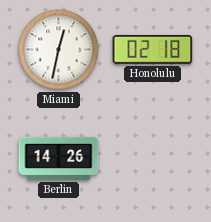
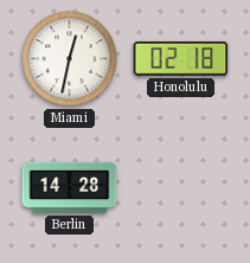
Berlin: 14:26 -> 14:28 (70, 187)
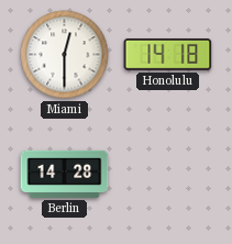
Miami: 12:32 -> 12:30 (65, 55)
Honolulu: 02:18 -> 14:18 (168, 54)
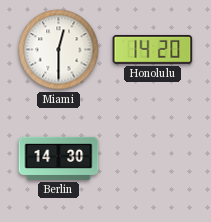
Honolulu: 14:18 -> 14:20 (153, 49)
Berlin: 14:28 -> 14:30 (59, 158)
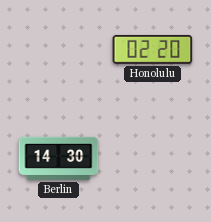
Miami: 12:30 -> none (59, 50)
Honolulu: 14:20 -> 02:20 (153, 49)
